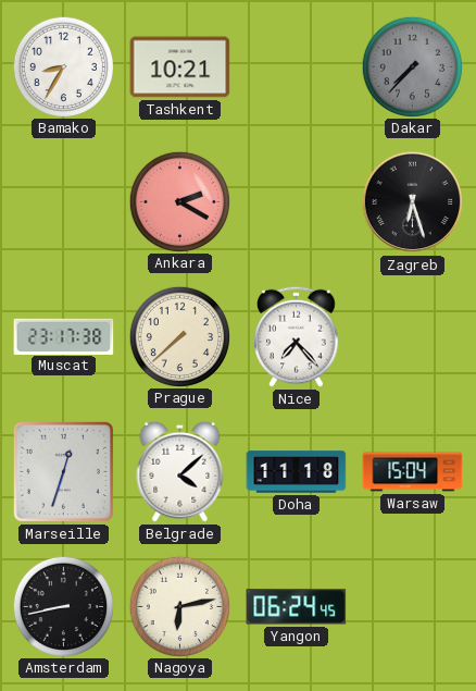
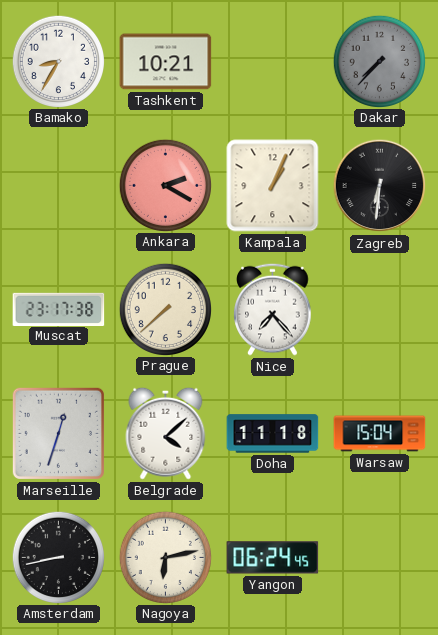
Kampala: none -> 1:04 (273, 186)
Zagreb: 6:27 -> 6:31 (380, 186)
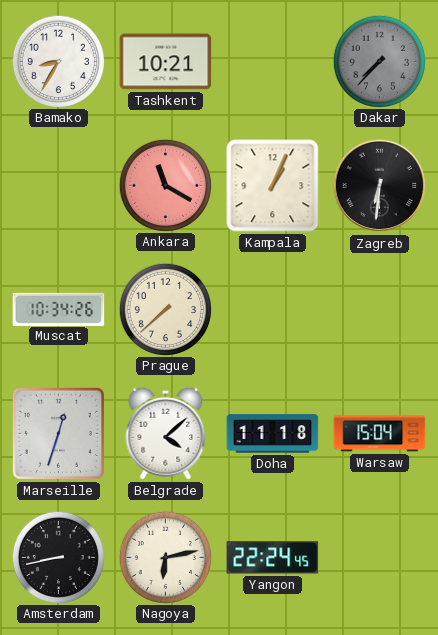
Ankara: 2:20 -> 11:20 (165, 185)
Muscat: 23:17 -> 10:34 (59, 309)
Nice: 7:23 -> none (273, 309)
Yangon: 06:24 -> 22:24 (273, 558)
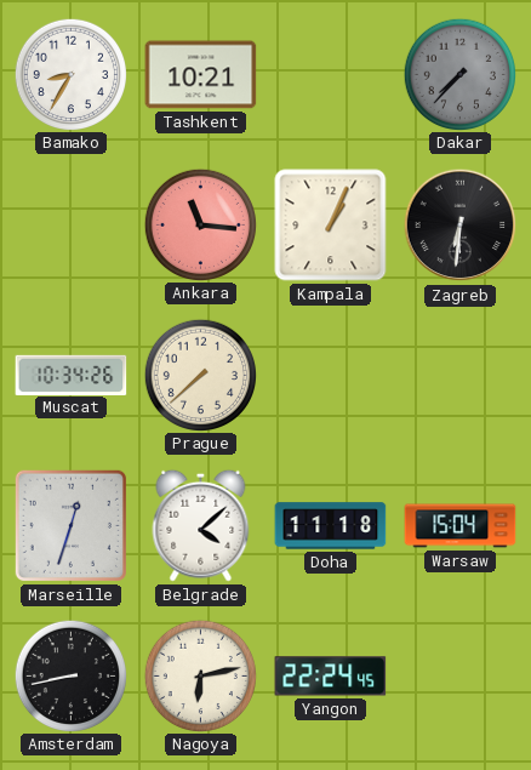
Ankara: 11:20 -> 11:16 (200, 224)
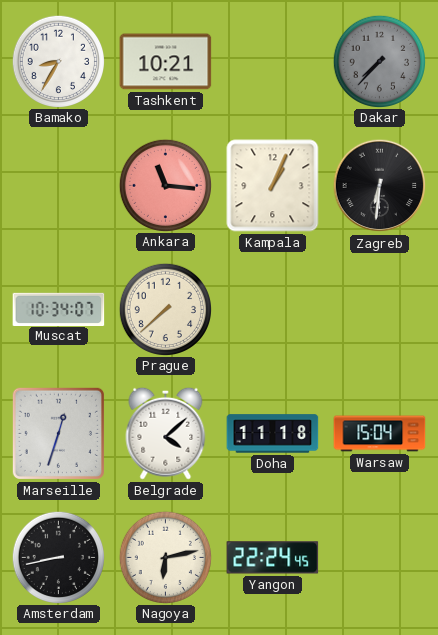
Muscat: 10:34:26 -> 10:34:07 (59, 309)
